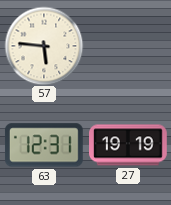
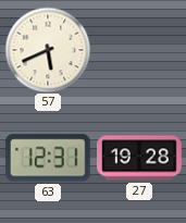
57: 5:46 -> 5:41 (48, 50)
27: 19:19 -> 19:28 (140, 158)
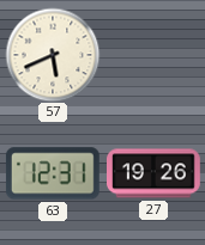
27: 19:28 -> 19:26 (155, 173)
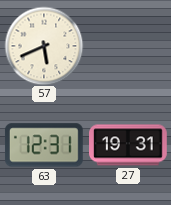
27: 19:26 -> 19:31 (129, 145)
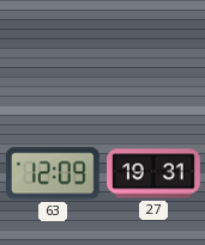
57: 5:41 -> none (44, 46)
63: 12:31 -> 12:09 (53, 173)
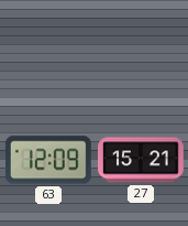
27: 19:31 -> 15:21 (142, 160)
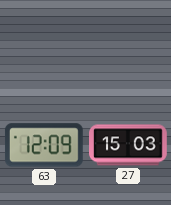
27: 15:21 -> 15:03 (129, 145)
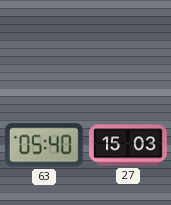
63: 12:09 -> 05:40 (44, 145)
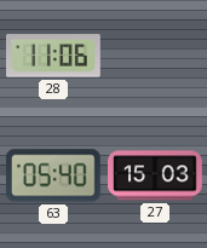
28: none -> 11:06 (54, 56)
